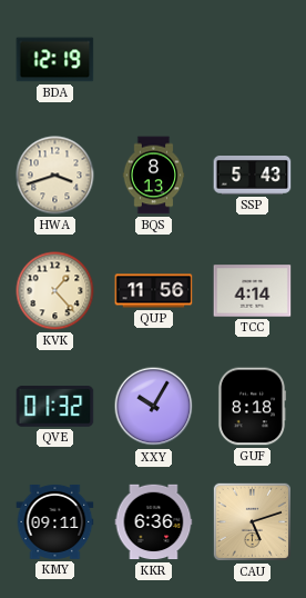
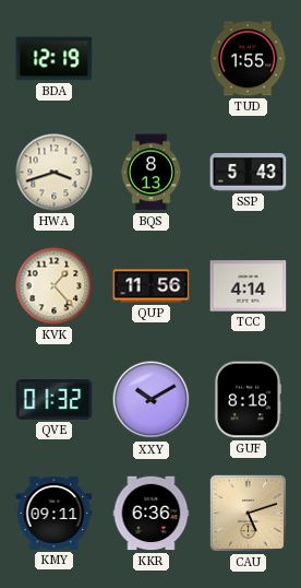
TUD: none -> 1:55 (248, 59)
XXY: 10:05 -> 10:10 (152, 400)
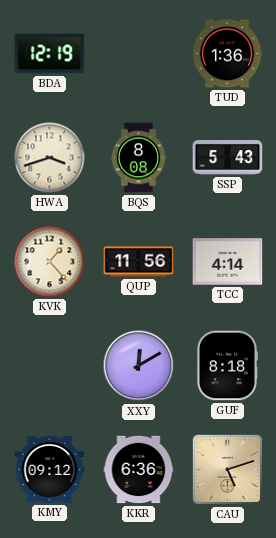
TUD: 1:55 -> 1:36 (227, 54)
BQS: 8:13 -> 8:08 (139, 158)
QVE: 01:32 -> none (55, 400)
XXY: 10:10 -> 12:10 (139, 366)
KMY: 09:11 -> 09:12 (50, 469)
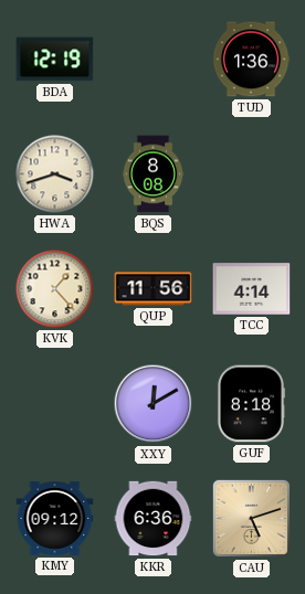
SSP: 5:43 -> none (228, 158)
